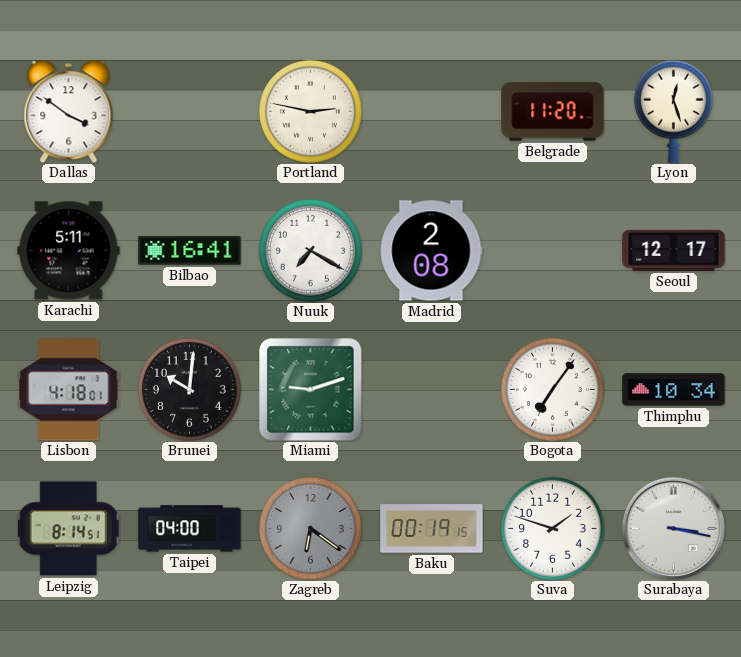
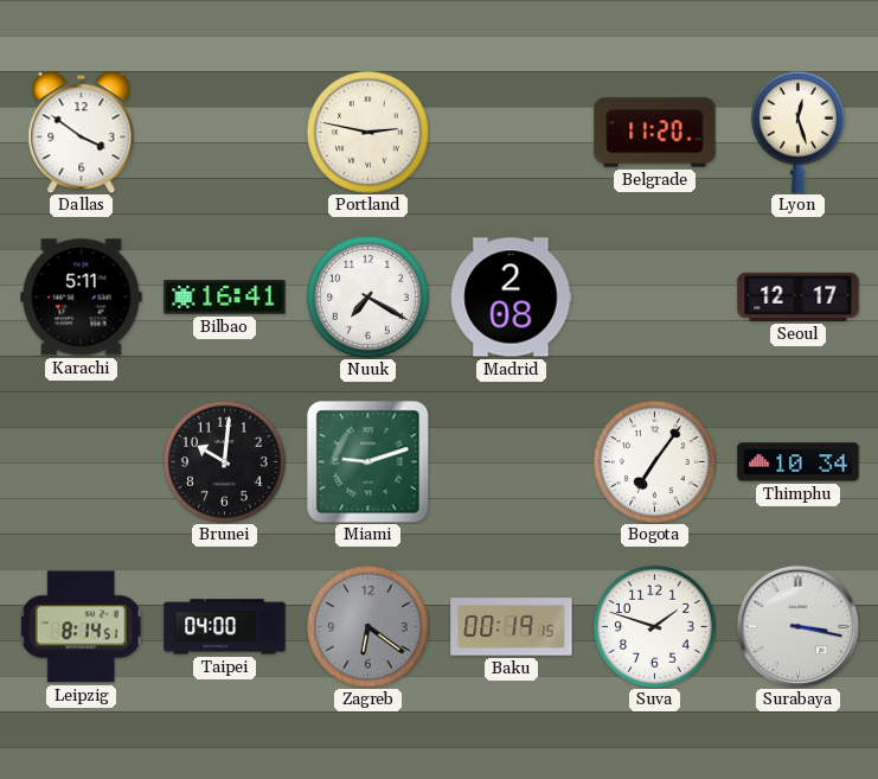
Lisbon: 4:18 -> none (69, 390)
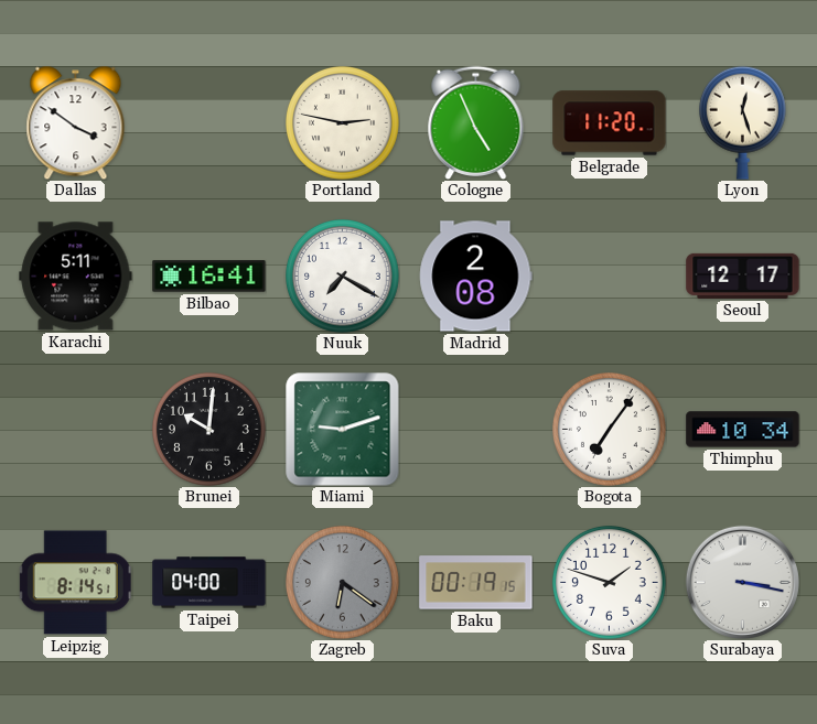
Cologne: none -> 4:56 (476, 122)
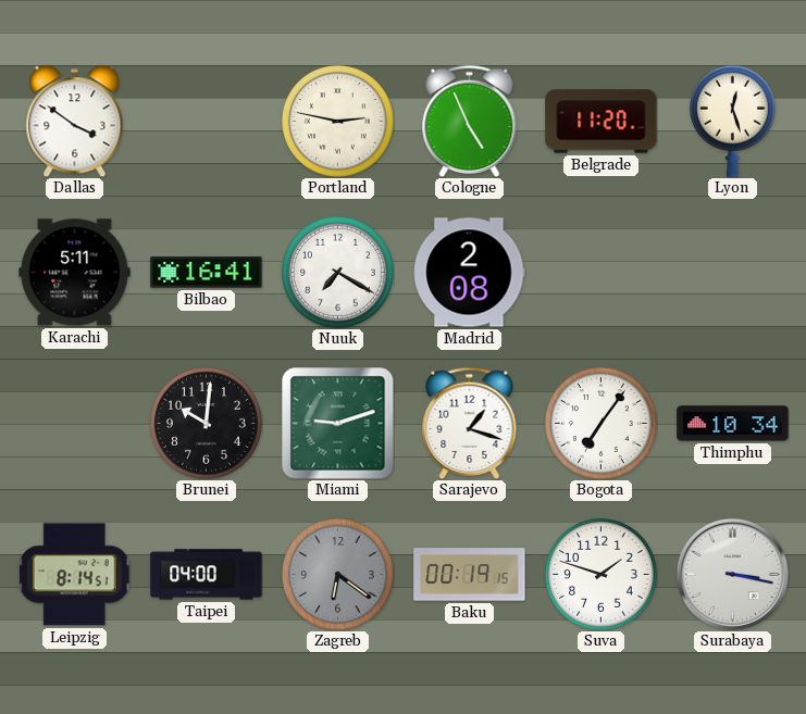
Seoul: 12:17 -> none (743, 275)
Sarajevo: none -> 1:18 (470, 423)
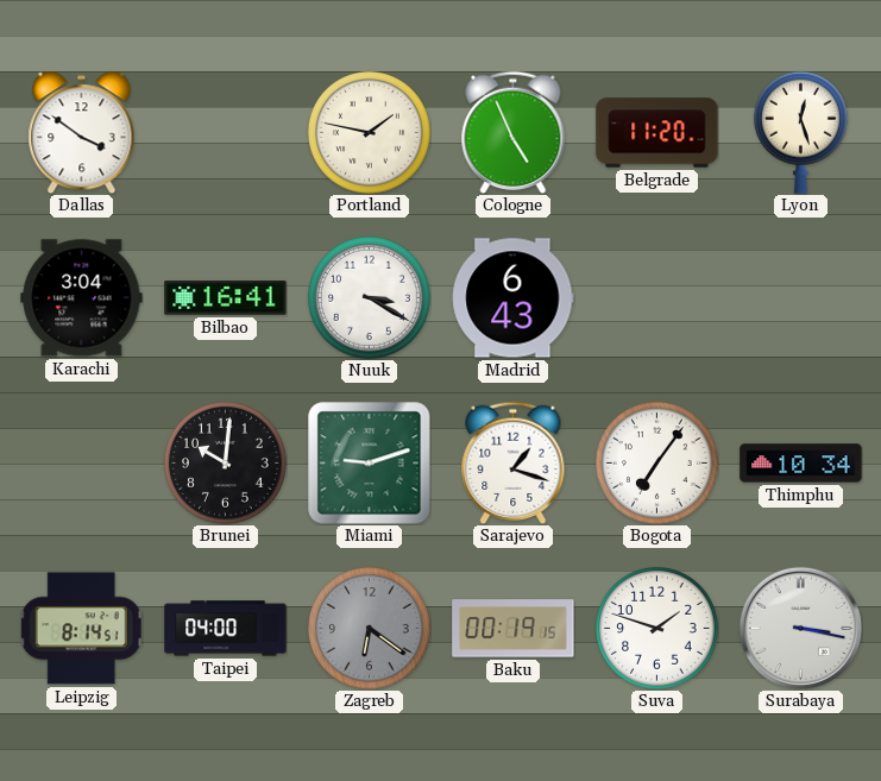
Portland: 2:47 -> 1:47 (370, 133)
Karachi: 5:11 -> 3:04 (82, 298)
Nuuk: 7:20 -> 3:20 (370, 298)
Madrid: 2:08 -> 6:43 (514, 298)
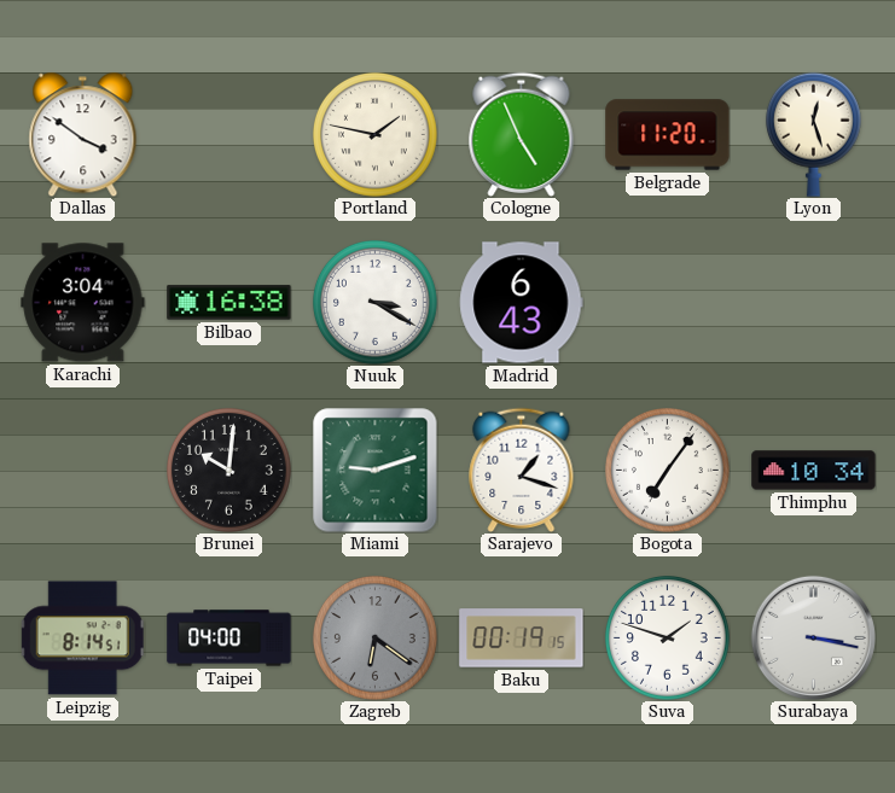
Bilbao: 16:41 -> 16:38 (229, 303)
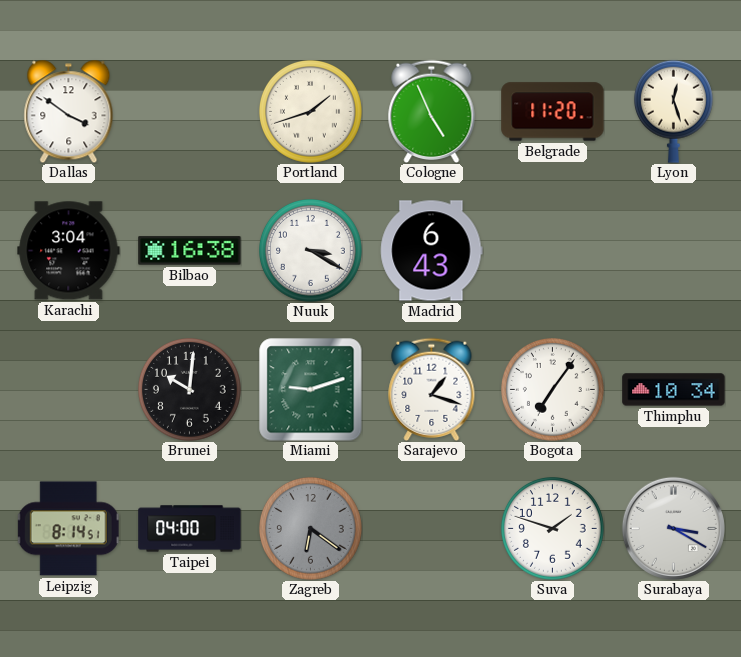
Portland: 1:47 -> 1:42 (311, 112)
Baku: 00:19 -> none (522, 639)
Surabaya: 3:17 -> 3:20 (673, 528)
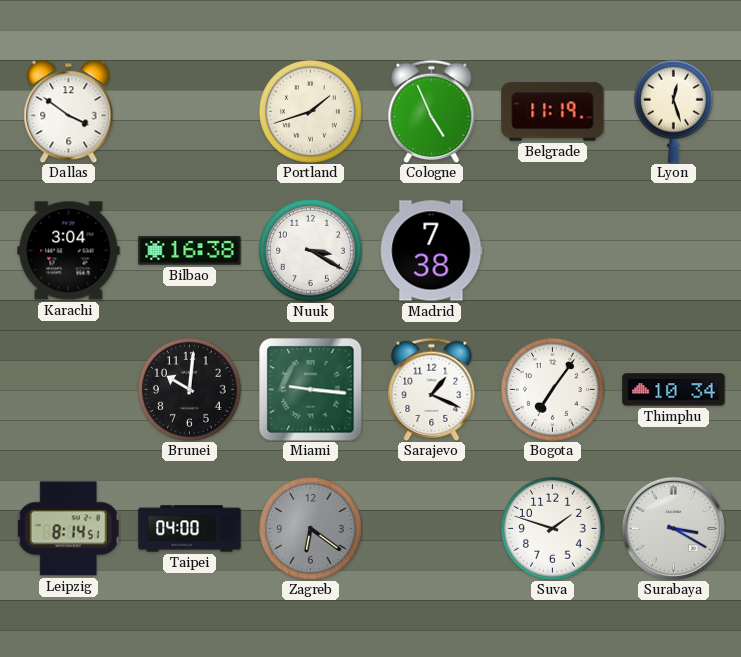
Belgrade: 11:20 -> 11:19 (553, 112)
Madrid: 6:43 -> 7:38 (432, 251)
Miami: 9:12 -> 9:16 (310, 389)
Sarajevo: 1:18 -> 1:19 (432, 389)
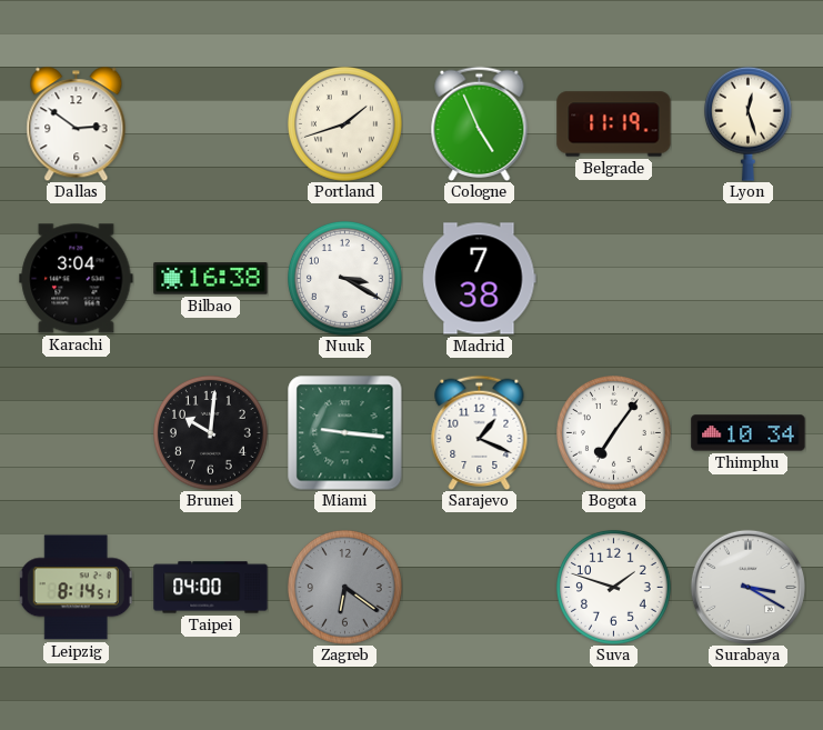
Dallas: 3:51 -> 2:51 (77, 123)
